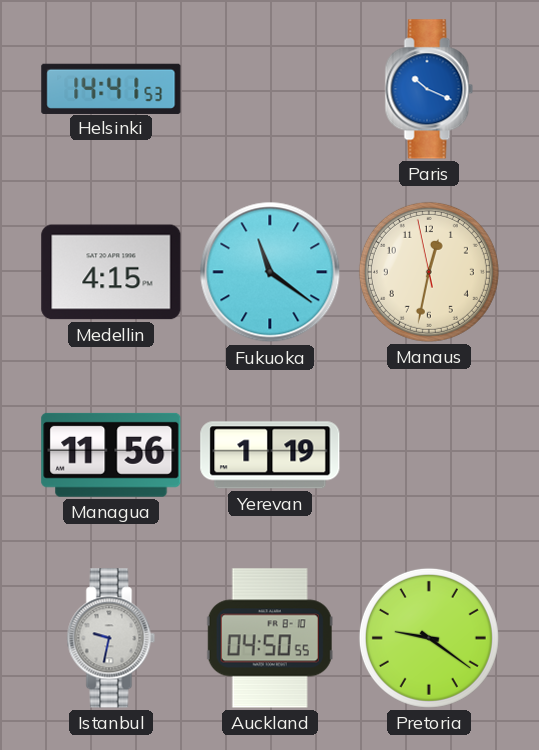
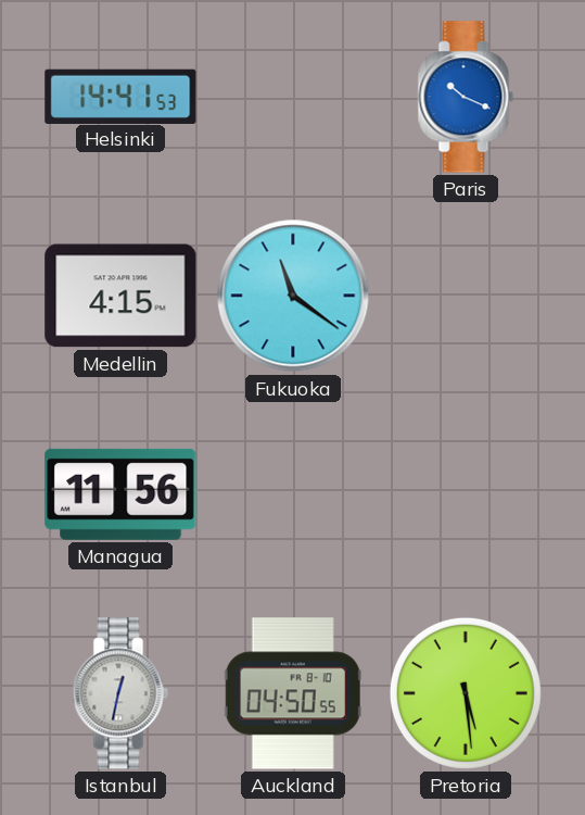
Manaus: 12:31 -> none (429, 272)
Yerevan: 1:19 -> none (270, 455)
Istanbul: 9:32 -> 12:32 (120, 693)
Pretoria: 9:21 -> 5:29 (466, 693)
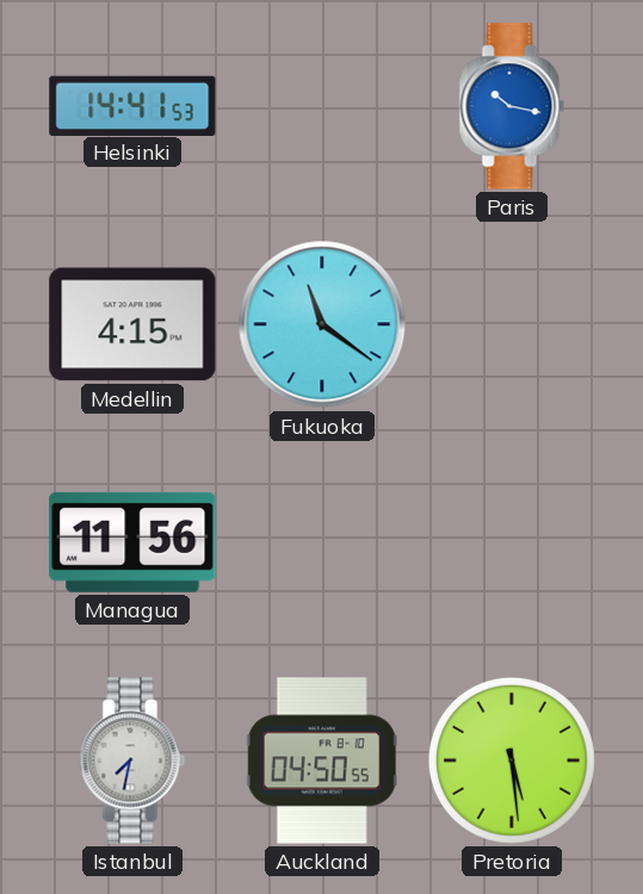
Paris: 10:19 -> 10:17 (512, 106)
Istanbul: 12:32 -> 7:32 (132, 760)
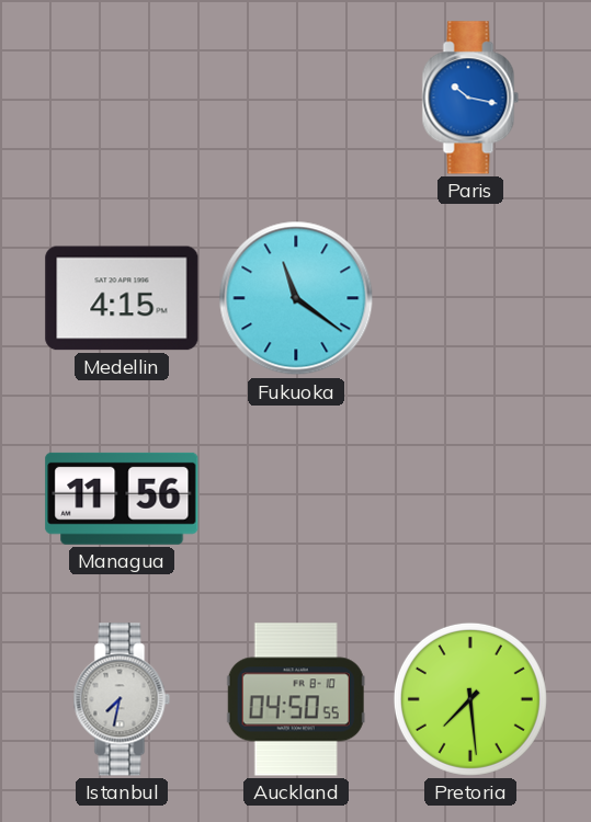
Helsinki: 14:41 -> none (132, 105)
Pretoria: 5:29 -> 7:29 (470, 699)
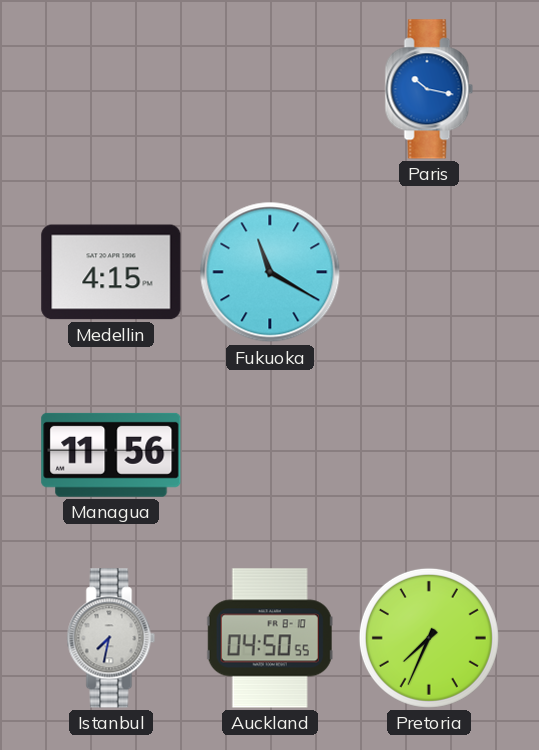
Fukuoka: 11:21 -> 11:20 (270, 272)
Pretoria: 7:29 -> 7:34 (429, 638)
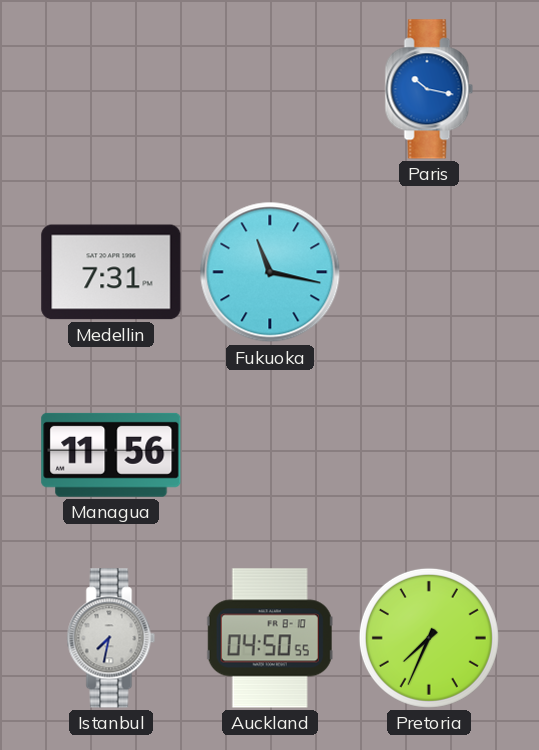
Medellin: 4:15 -> 7:31 (111, 272)
Fukuoka: 11:20 -> 11:17 (270, 272)
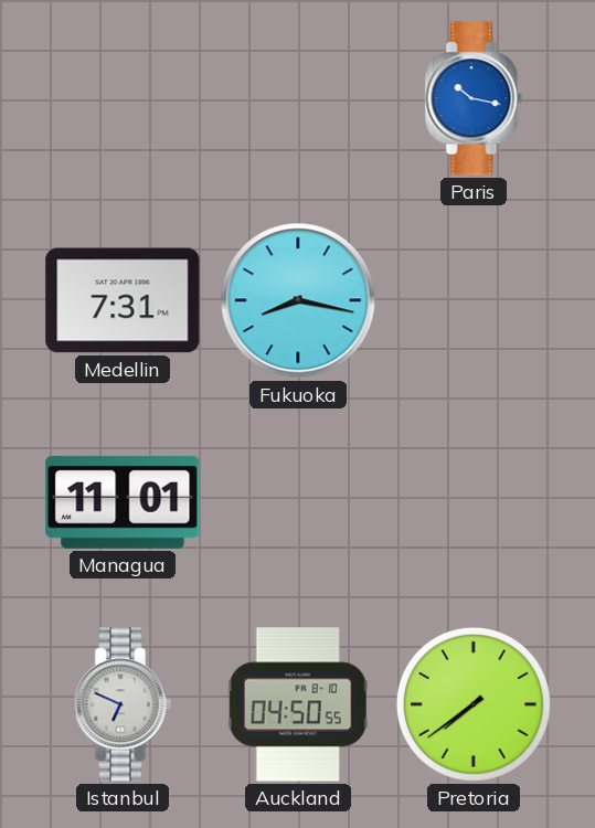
Fukuoka: 11:17 -> 8:17 (298, 300)
Managua: 11:56 -> 11:01 (123, 502)
Istanbul: 7:32 -> 6:49 (123, 704)
Pretoria: 7:34 -> 7:39 (474, 704)
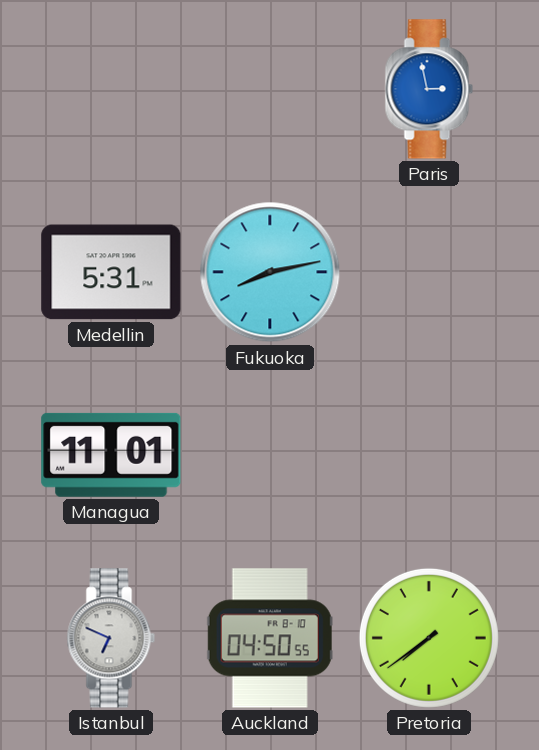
Paris: 10:17 -> 2:58 (429, 89)
Medellin: 7:31 -> 5:31 (111, 272)
Fukuoka: 8:17 -> 8:13 (270, 272)
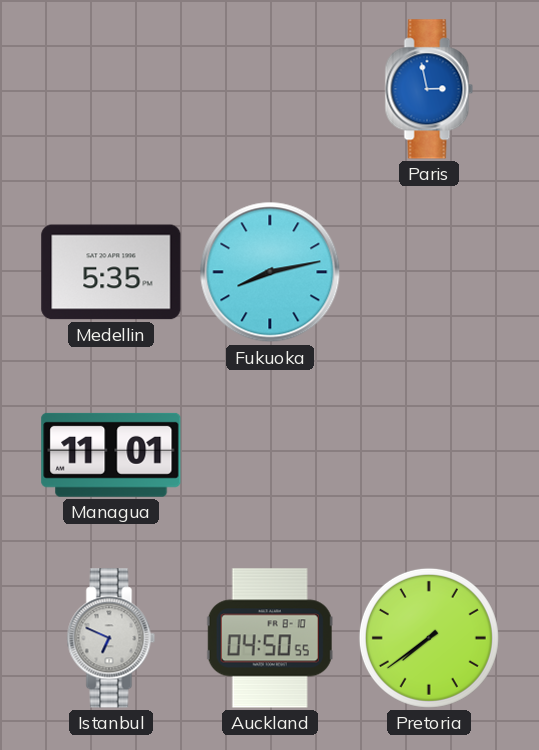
Medellin: 5:31 -> 5:35 (111, 272)
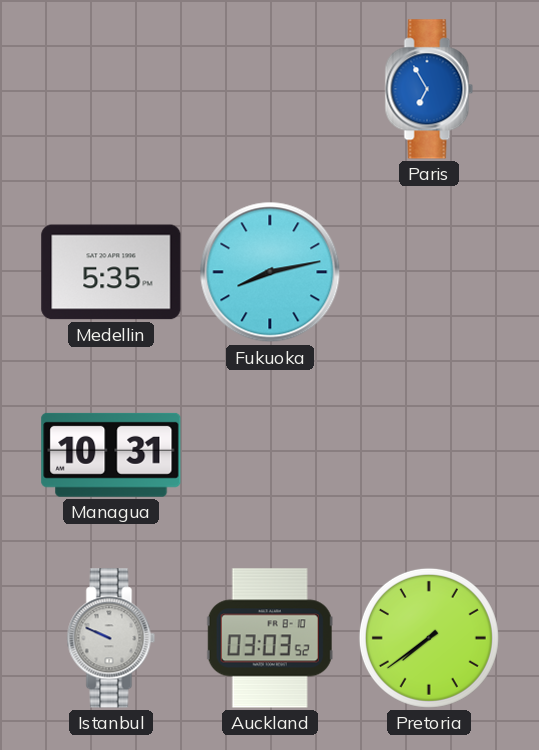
Paris: 2:58 -> 6:55 (429, 89)
Managua: 11:01 -> 10:31 (111, 455)
Istanbul: 6:49 -> 9:49 (111, 638)
Auckland: 04:50 -> 03:03 (270, 638)
